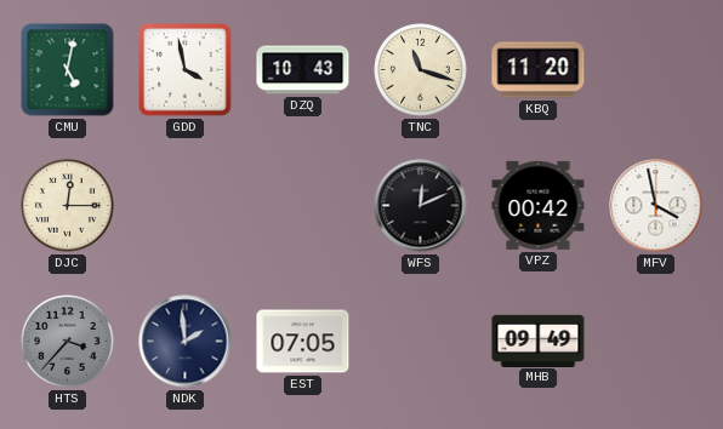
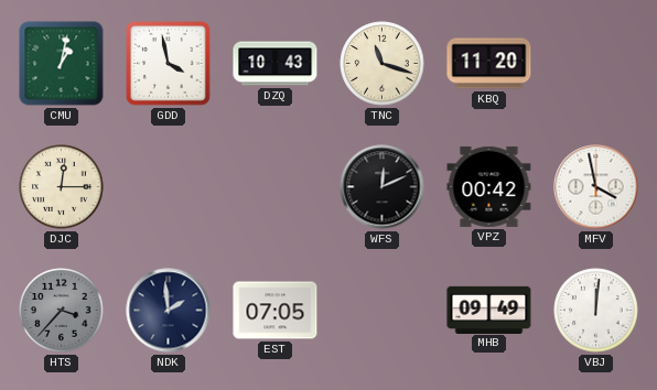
CMU: 5:02 -> 1:02 (62, 64)
VBJ: none -> 12:01 (596, 311)
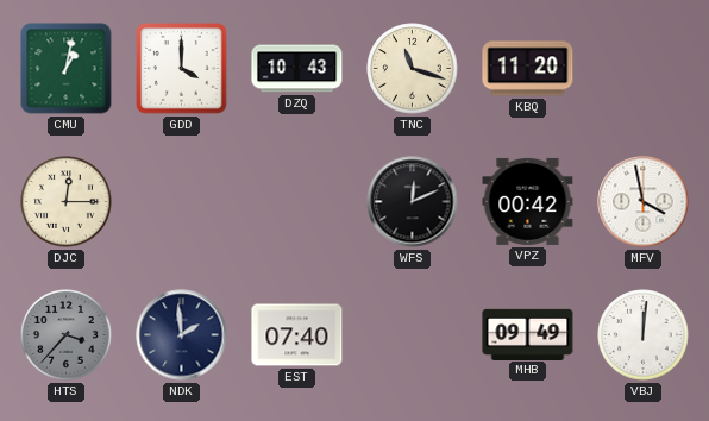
GDD: 3:58 -> 4:00 (182, 69)
EST: 07:05 -> 07:40 (297, 335)
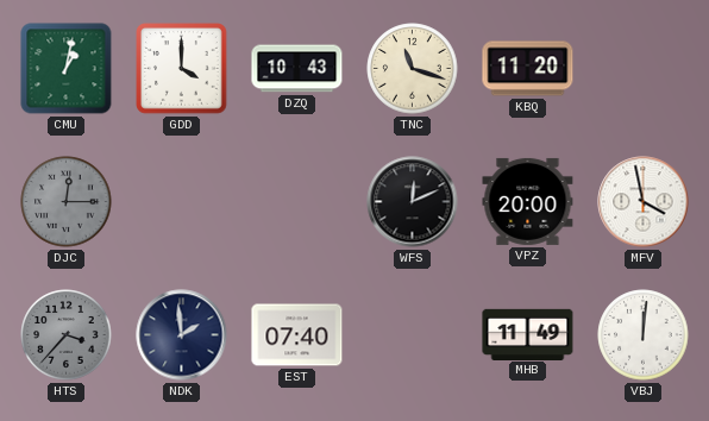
DJC dial: cream -> grey (67, 202)
VPZ: 00:42 -> 20:00 (528, 201)
MHB: 09:49 -> 11:49 (528, 334)
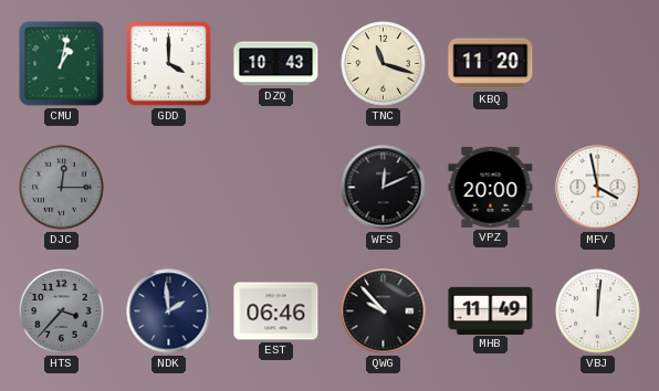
EST: 07:40 -> 06:46 (276, 311)
QWG: none -> 9:53 (384, 311)
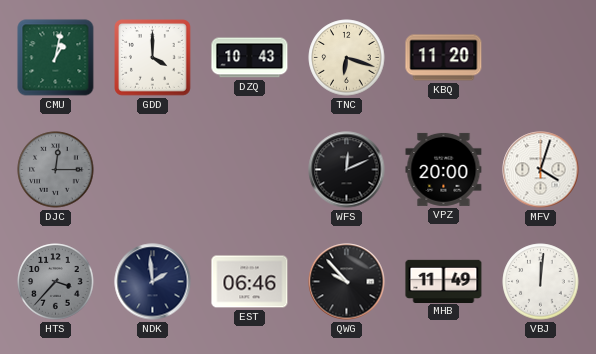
TNC: 11:18 -> 6:18 (347, 58)
MFV: 3:58 -> 4:03 (541, 170)
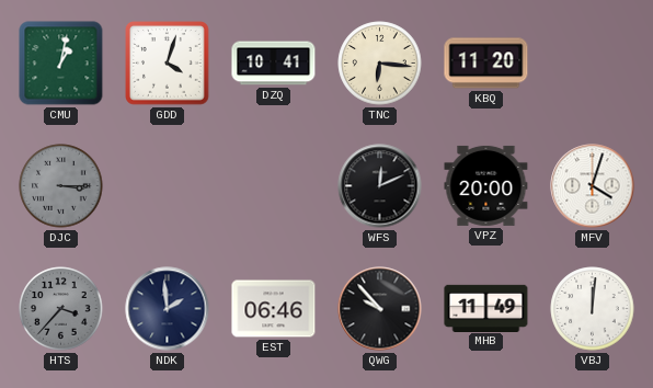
GDD: 4:00 -> 4:03 (168, 64)
DZQ: 10:43 -> 10:41 (274, 64)
TNC: 6:18 -> 6:16 (380, 64)
DJC: 12:15 -> 3:15 (61, 186)
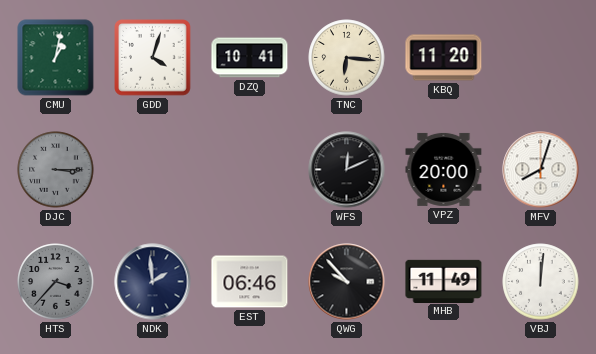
MFV: 4:03 -> 8:03 (541, 170)
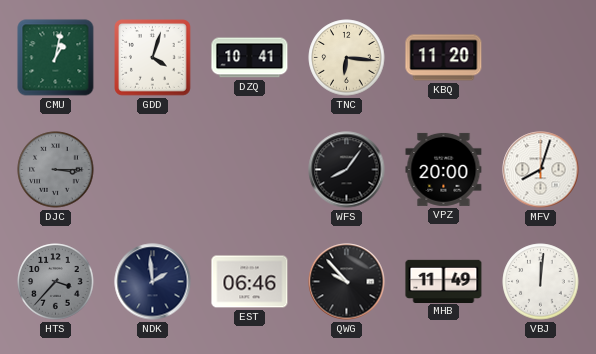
WFS: 12:11 -> 8:06 (347, 170)
